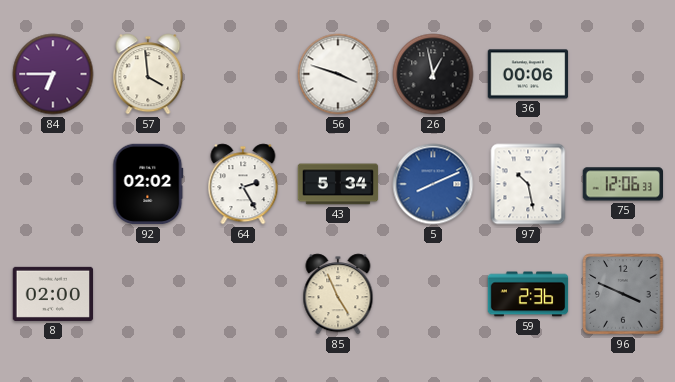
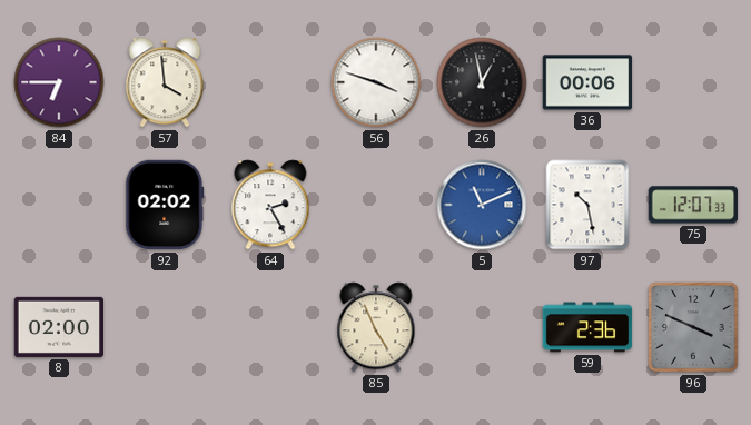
43: 5:34 -> none (338, 184)
5: 8:11 -> 11:11 (482, 205)
75: 12:06 -> 12:07 (693, 205)
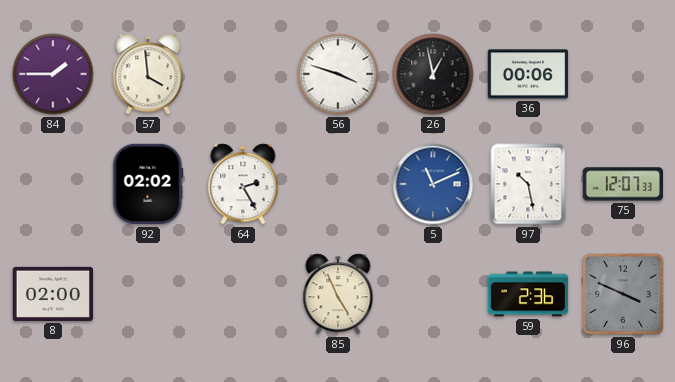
84: 6:45 -> 1:45 (53, 74)
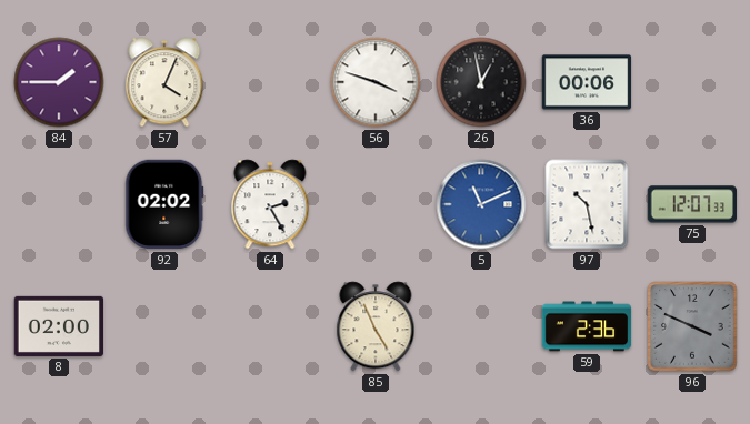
57: 3:59 -> 4:04 (164, 82)
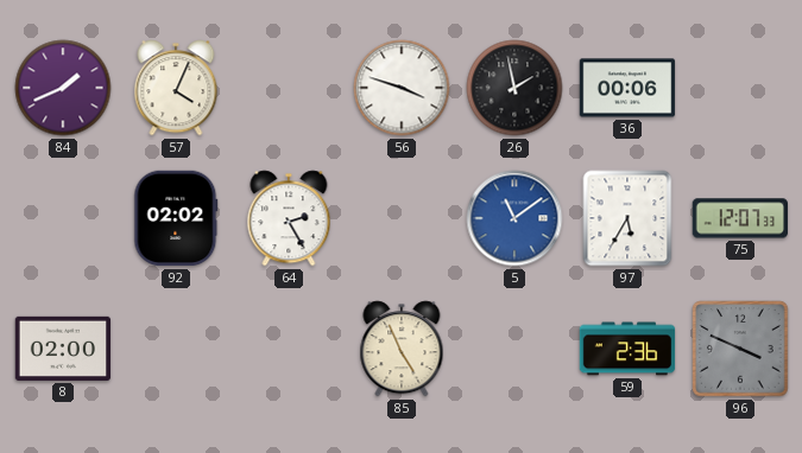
84: 1:45 -> 1:41 (63, 88)
26: 12:58 -> 1:58 (514, 88)
5: 11:11 -> 11:09 (514, 218)
97: 10:28 -> 5:35 (627, 218)
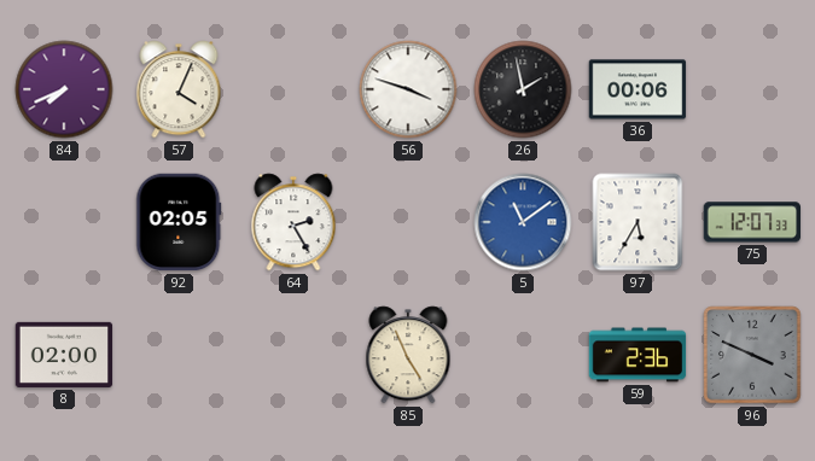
84: 1:41 -> 7:41 (64, 89)
92: 02:02 -> 02:05 (179, 222)
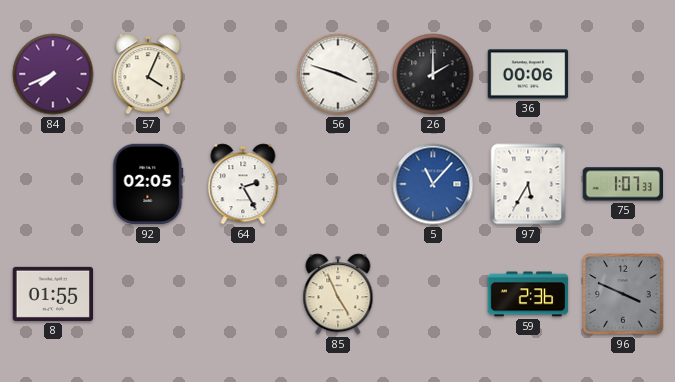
26: 1:58 -> 2:00 (433, 74)
5: 11:09 -> 11:07 (433, 184)
75: 12:07 -> 1:07 (623, 184)
8: 02:00 -> 01:55 (53, 294)
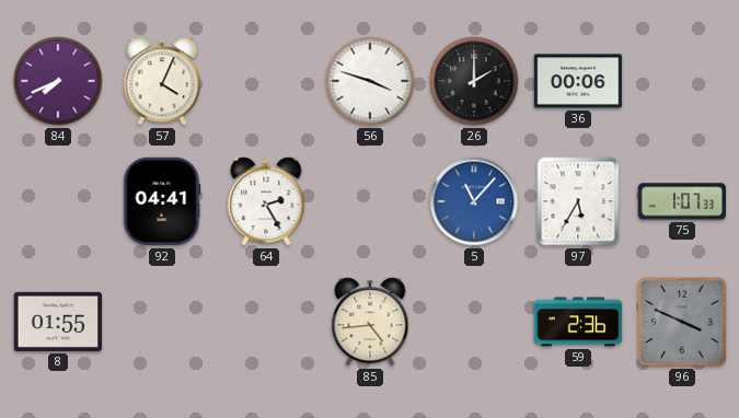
92: 02:05 -> 04:41 (162, 201)
85: 4:56 -> 4:44 (370, 322)
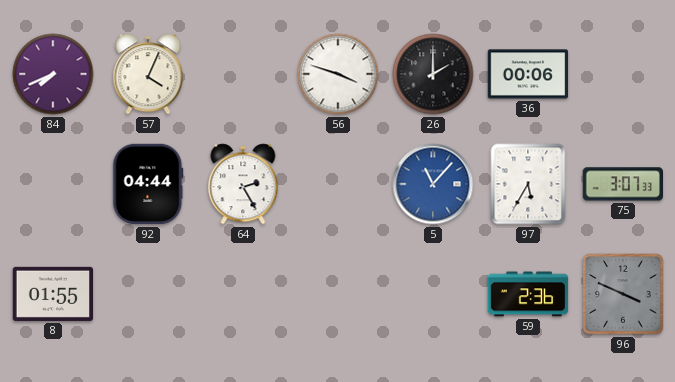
92: 04:41 -> 04:44 (148, 184)
75: 1:07 -> 3:07 (623, 184)
85: 4:44 -> none (370, 322)
